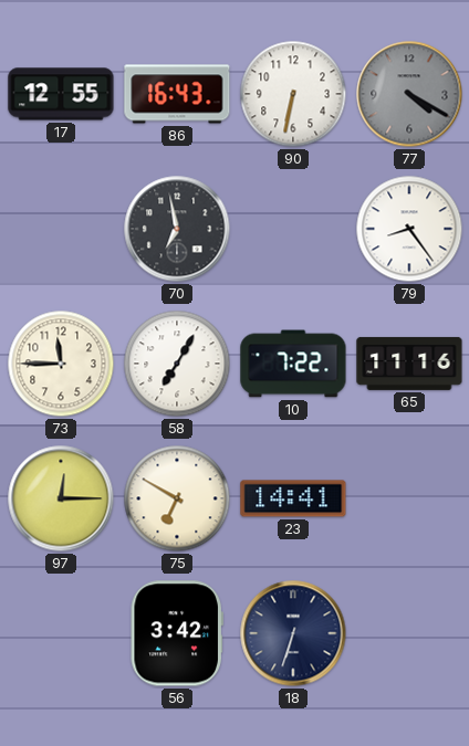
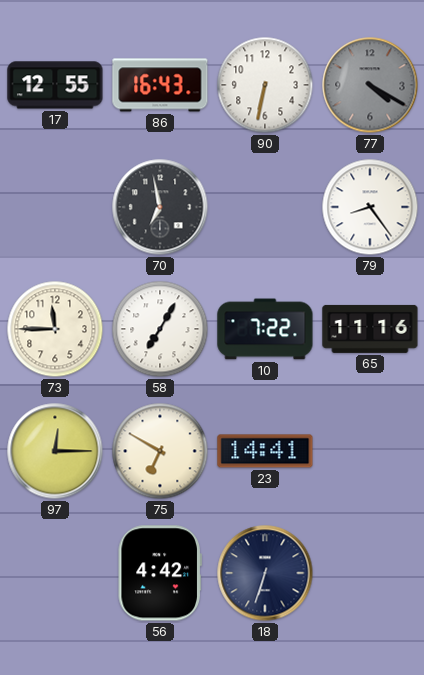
56: 3:42 -> 4:42 (160, 573)
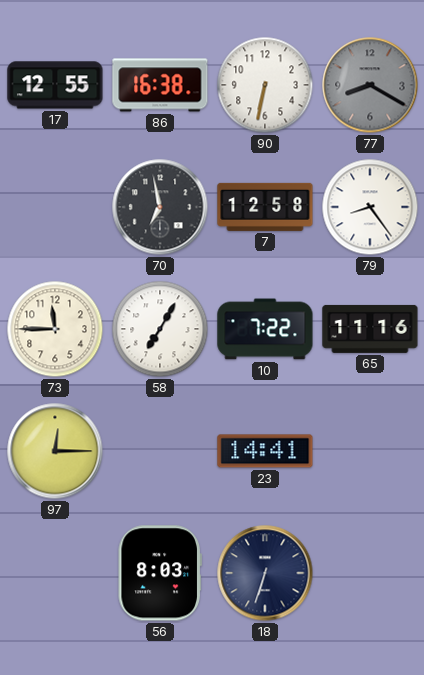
86: 16:43 -> 16:38 (160, 85)
77: 4:20 -> 8:20 (370, 85)
7: none -> 12:58 (265, 207)
75: 6:50 -> none (160, 451)
56: 4:42 -> 8:03 (160, 573)
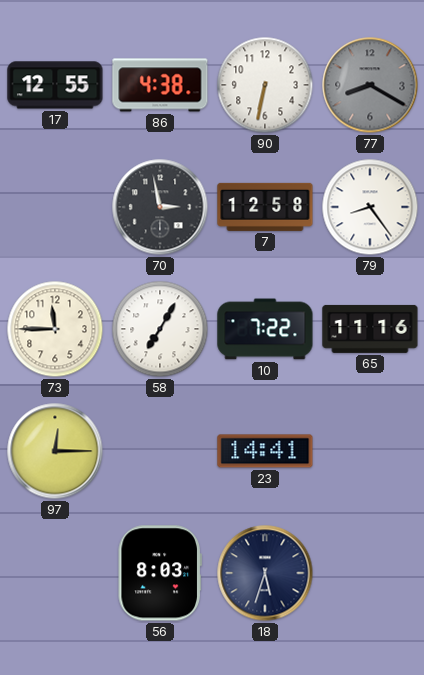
86: 16:38 -> 4:38 (160, 85)
70: 6:58 -> 2:58 (160, 207)
18: 6:33 -> 5:33 (265, 573)
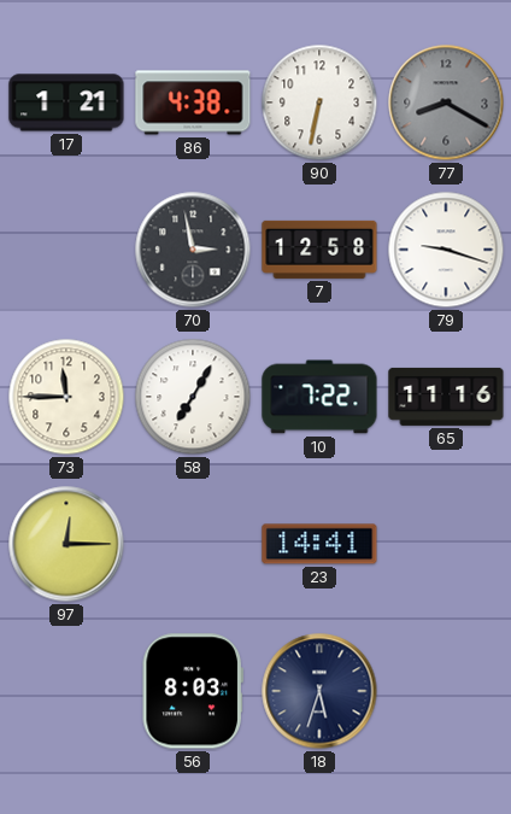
17: 12:55 -> 1:21 (66, 103)
79: 8:24 -> 9:18 (446, 250)
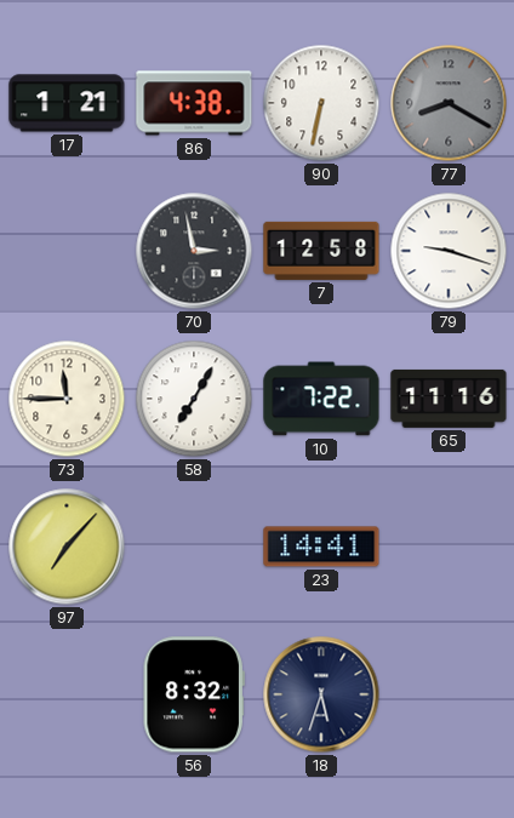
97: 12:15 -> 7:07 (67, 547)
56: 8:03 -> 8:32 (194, 694)
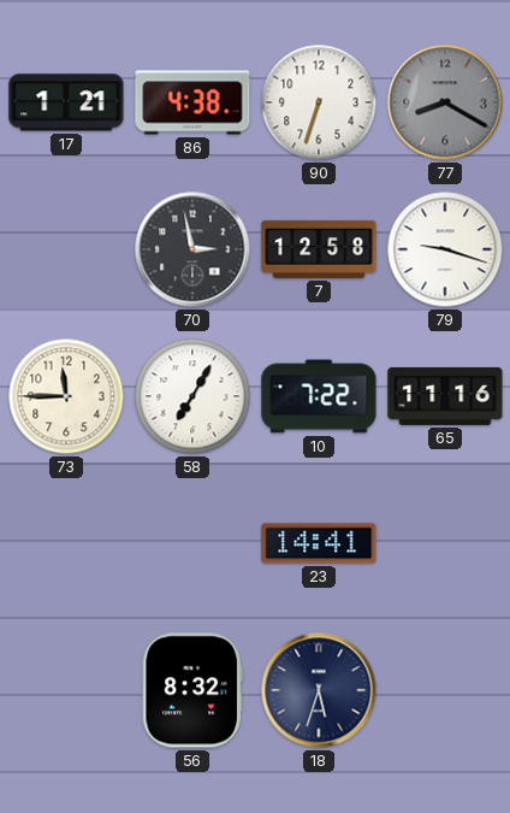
90: 6:32 -> 6:33 (319, 102)
97: 7:07 -> none (67, 547)
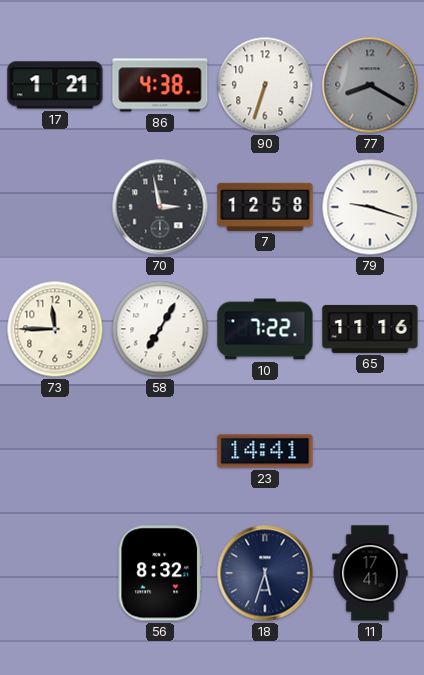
11: none -> 17:41 (370, 573)
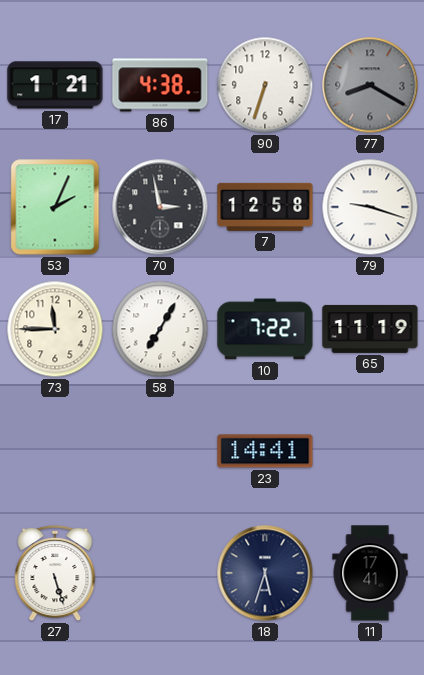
53: none -> 2:04 (55, 207)
65: 11:16 -> 11:19 (370, 329)
27: none -> 5:27 (55, 573)
56: 8:32 -> none (160, 573)
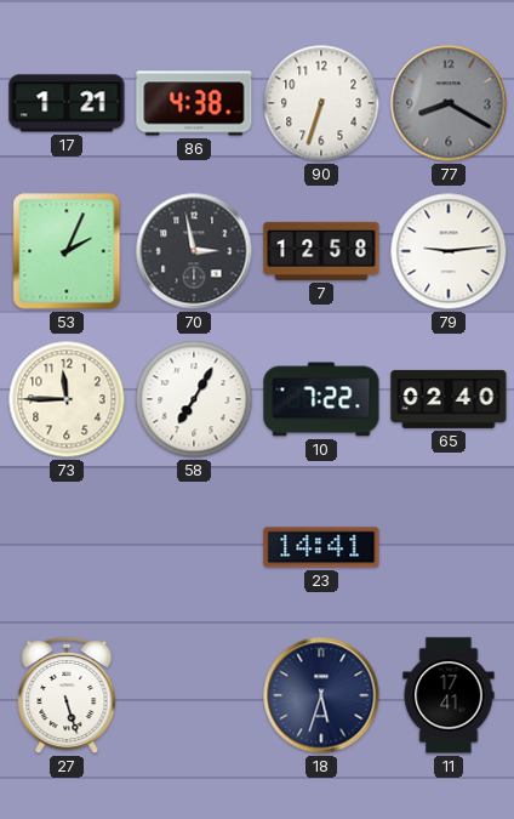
79: 9:18 -> 9:14 (449, 251)
65: 11:19 -> 02:40 (449, 399)
